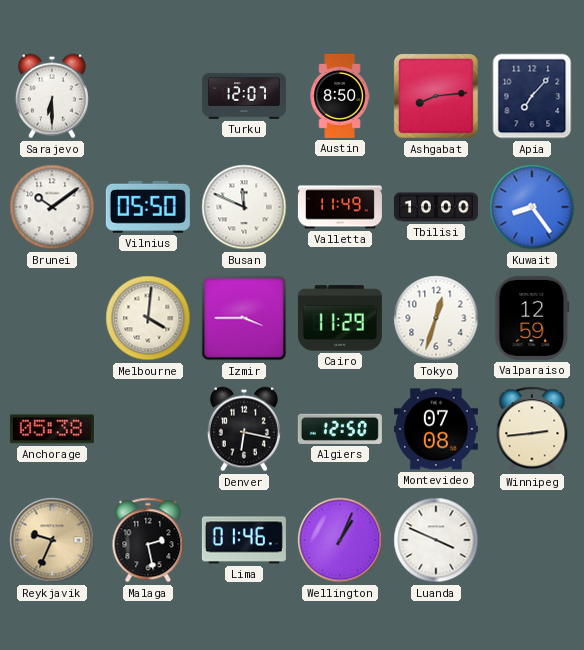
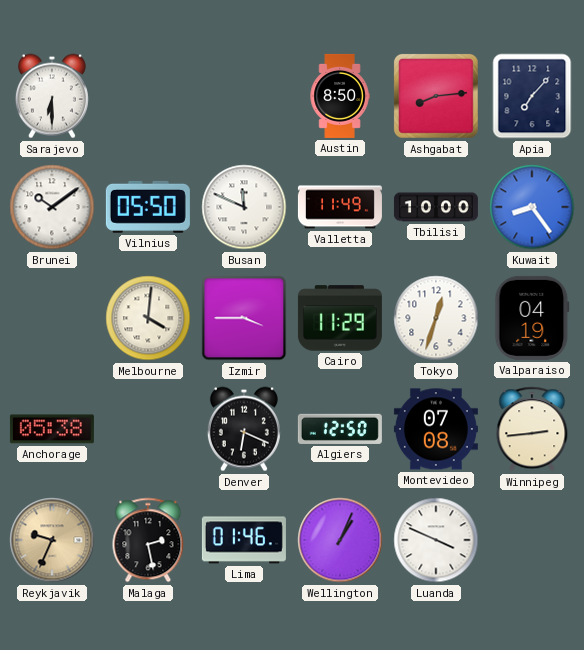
Turku: 12:07 -> none (244, 96)
Valparaiso: 12:59 -> 04:19 (532, 318)
Denver: 6:17 -> 6:19 (244, 429)
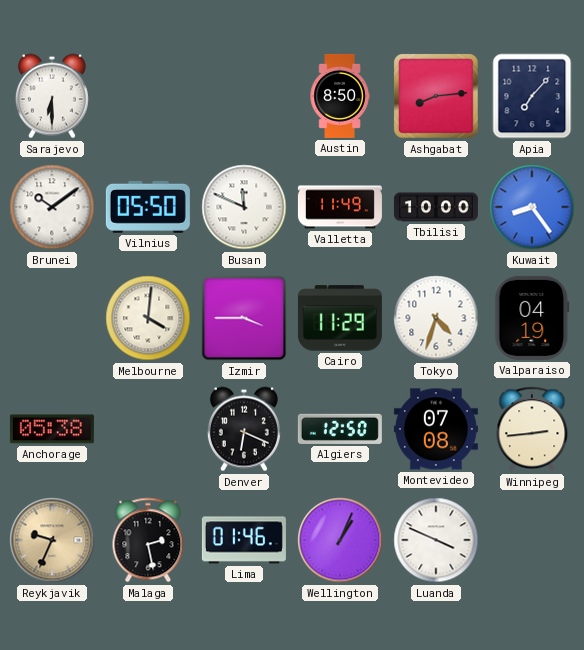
Tokyo: 12:33 -> 4:33 (436, 318)
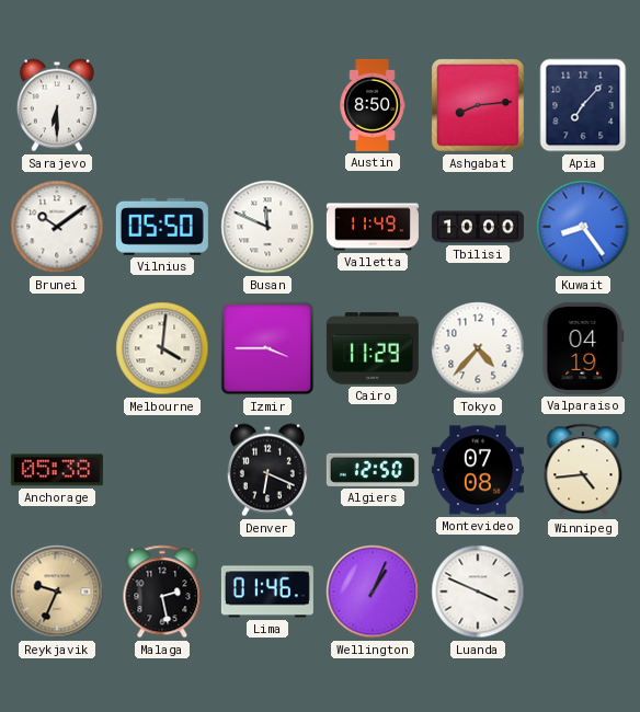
Tokyo: 4:33 -> 4:37 (478, 348)
Winnipeg: 2:44 -> 4:44 (583, 470)
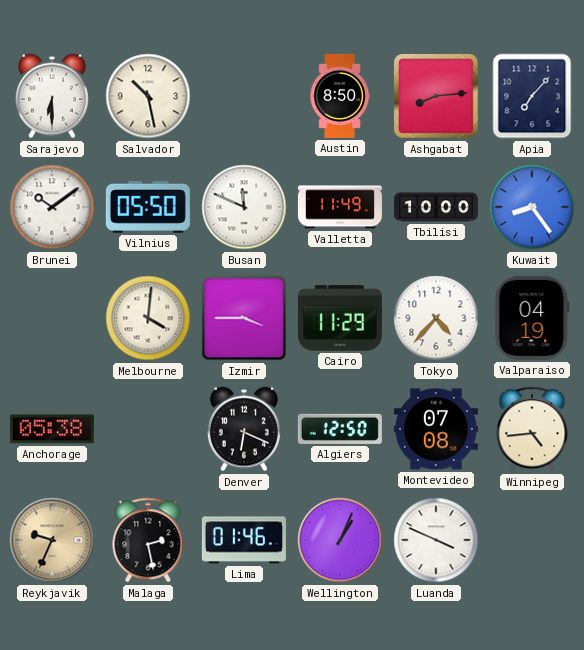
Salvador: none -> 10:28 (148, 96)
